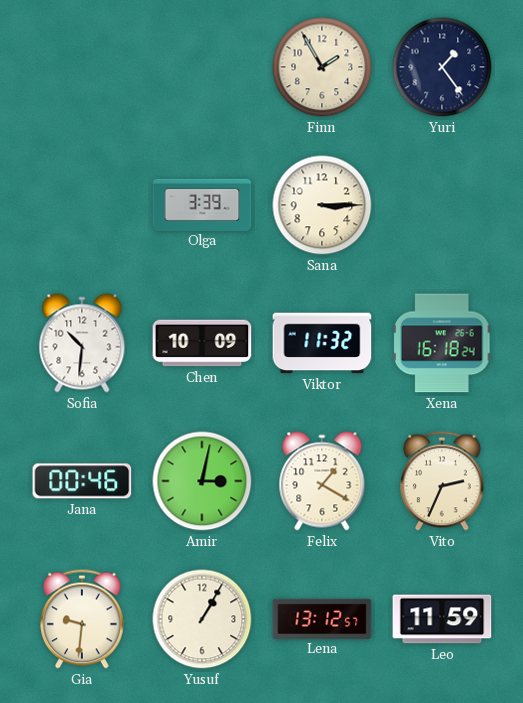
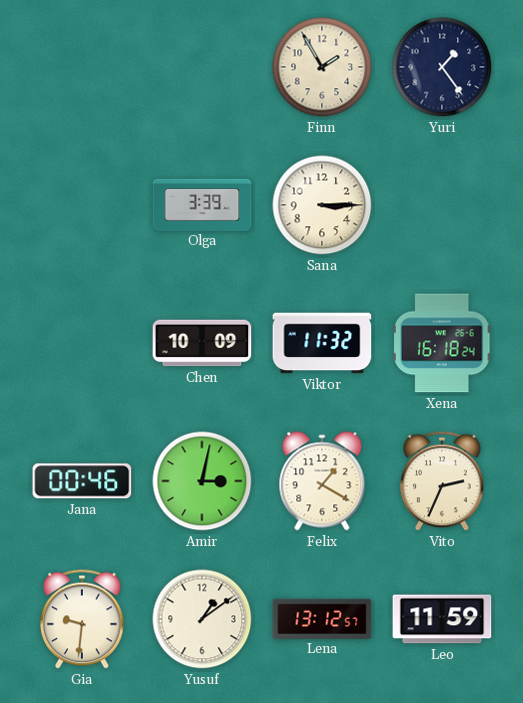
Sofia: 10:31 -> none (82, 343)
Yusuf: 1:05 -> 1:09 (202, 619)
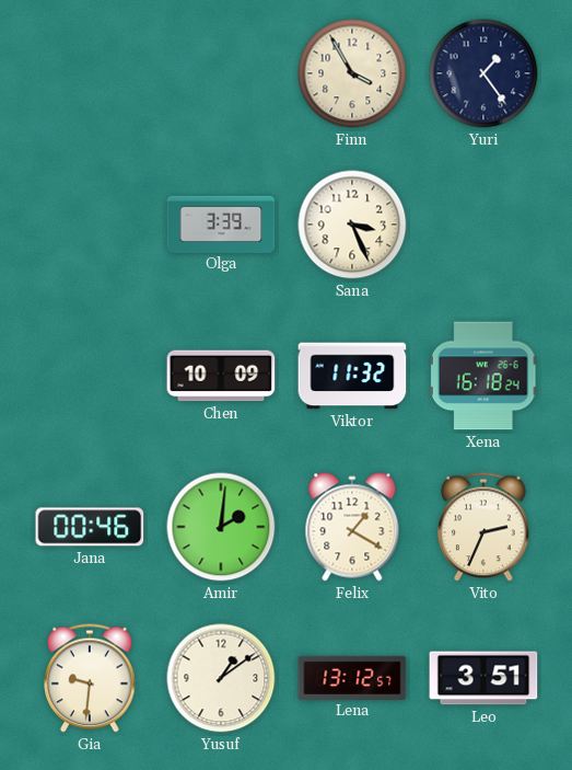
Finn: 1:55 -> 3:55 (352, 73)
Sana: 3:15 -> 3:26 (352, 225)
Amir: 3:02 -> 2:01 (221, 527)
Leo: 11:59 -> 3:51 (483, 678)
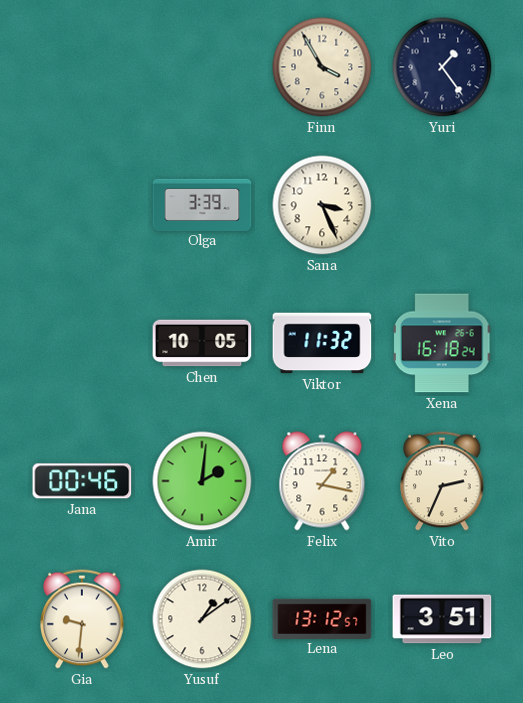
Chen: 10:09 -> 10:05 (202, 343)
Felix: 1:20 -> 1:17 (322, 481)
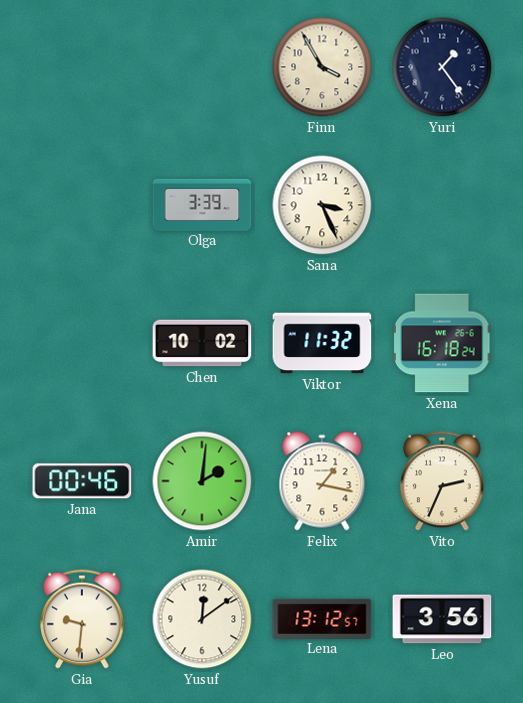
Chen: 10:05 -> 10:02 (202, 343)
Yusuf: 1:09 -> 12:09 (202, 619)
Leo: 3:51 -> 3:56 (442, 619)
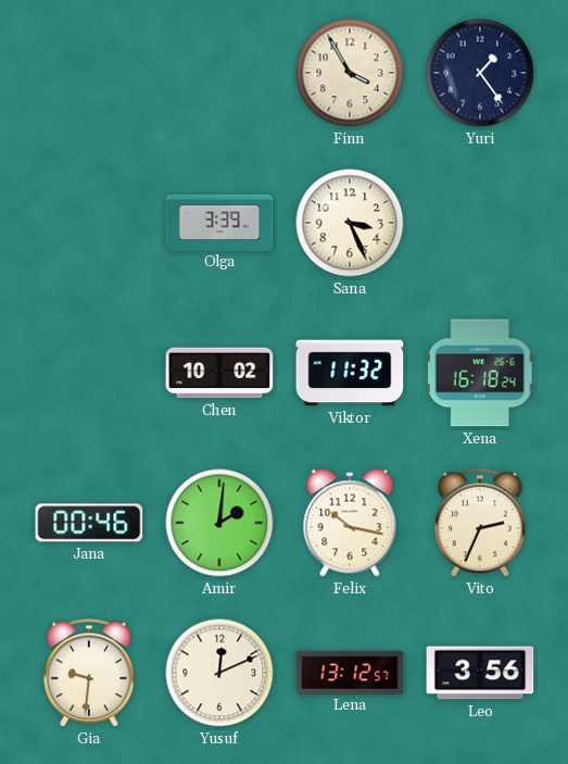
Felix: 1:17 -> 10:17 (350, 523)
Yusuf: 12:09 -> 12:11 (219, 673)
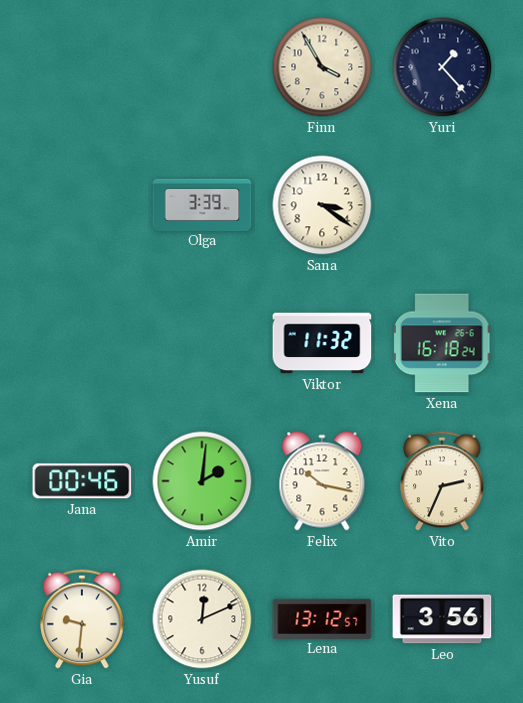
Yuri: 1:24 -> 1:23 (442, 67)
Sana: 3:26 -> 3:21 (322, 205)
Chen: 10:02 -> none (219, 373)
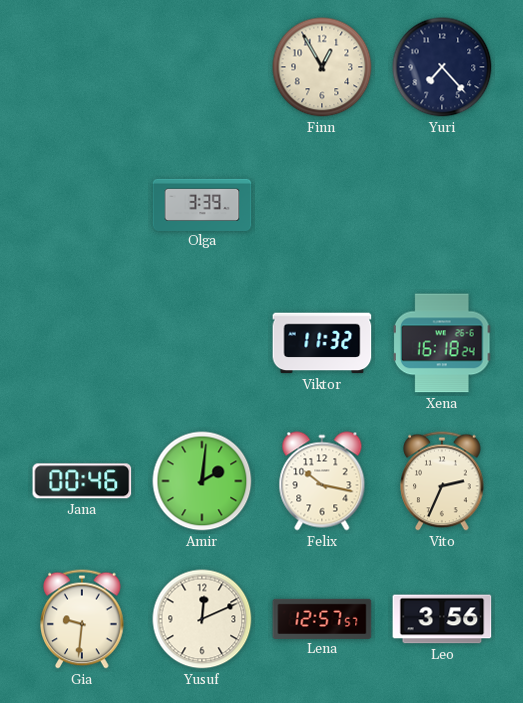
Finn: 3:55 -> 12:55 (322, 67)
Yuri: 1:23 -> 7:23 (442, 67)
Sana: 3:21 -> none (322, 205)
Lena: 13:12 -> 12:57 (322, 618)
